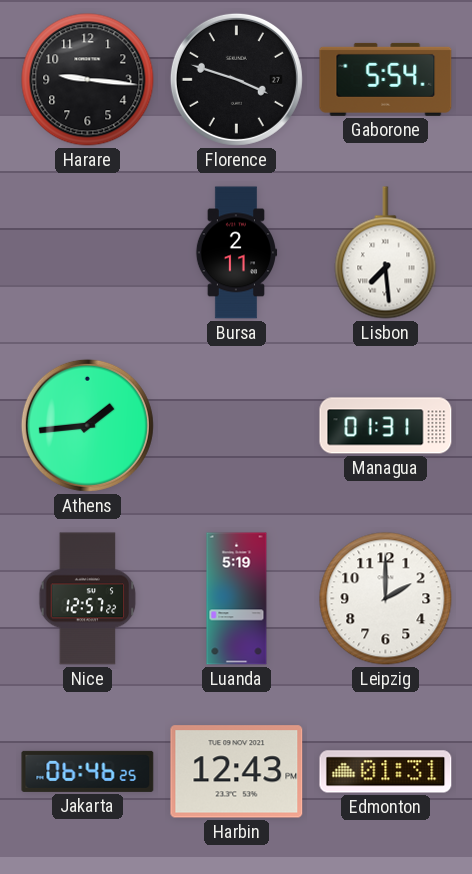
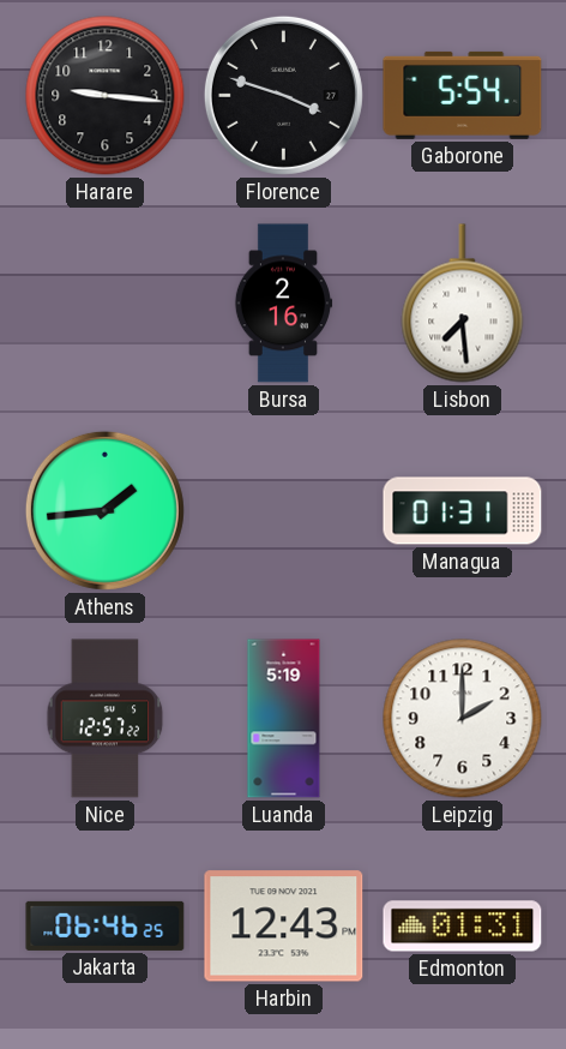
Bursa: 2:11 -> 2:16 (283, 304)
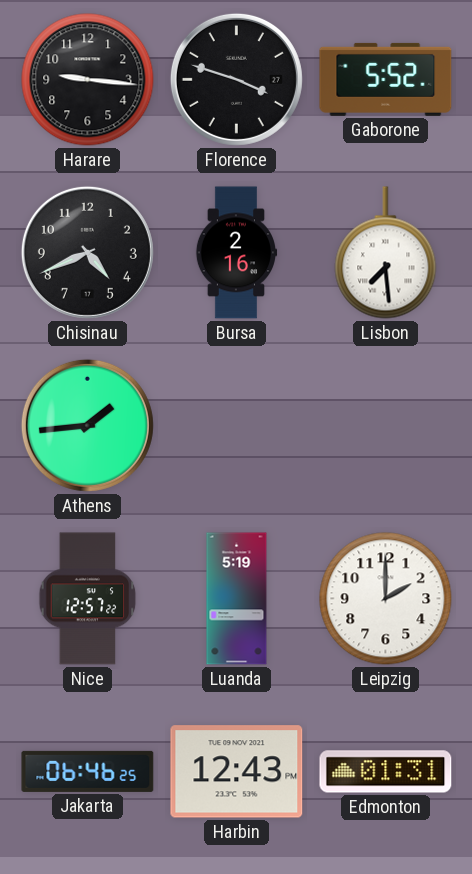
Gaborone: 5:54 -> 5:52 (386, 79)
Chisinau: none -> 4:41 (87, 252)
Managua: 01:31 -> none (463, 511)
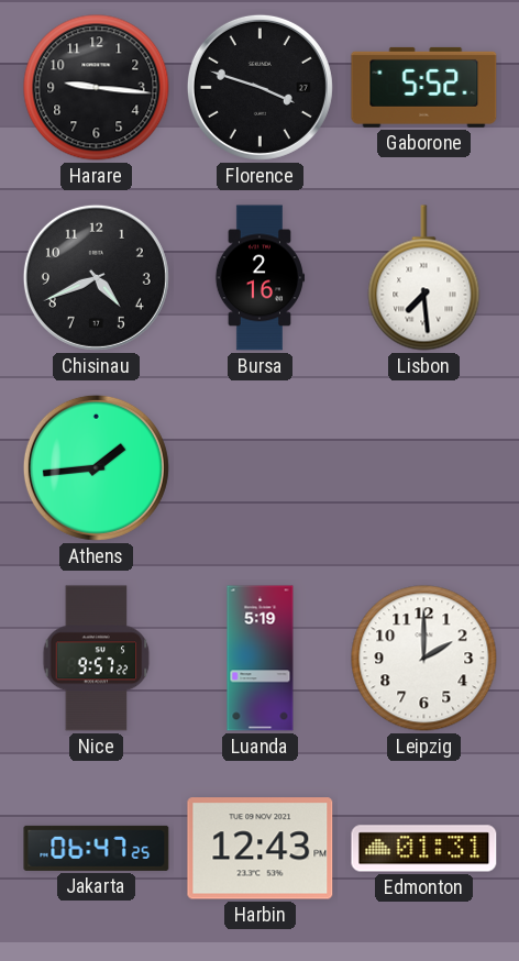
Nice: 12:57 -> 9:57 (97, 659)
Jakarta: 06:46 -> 06:47 (97, 848)
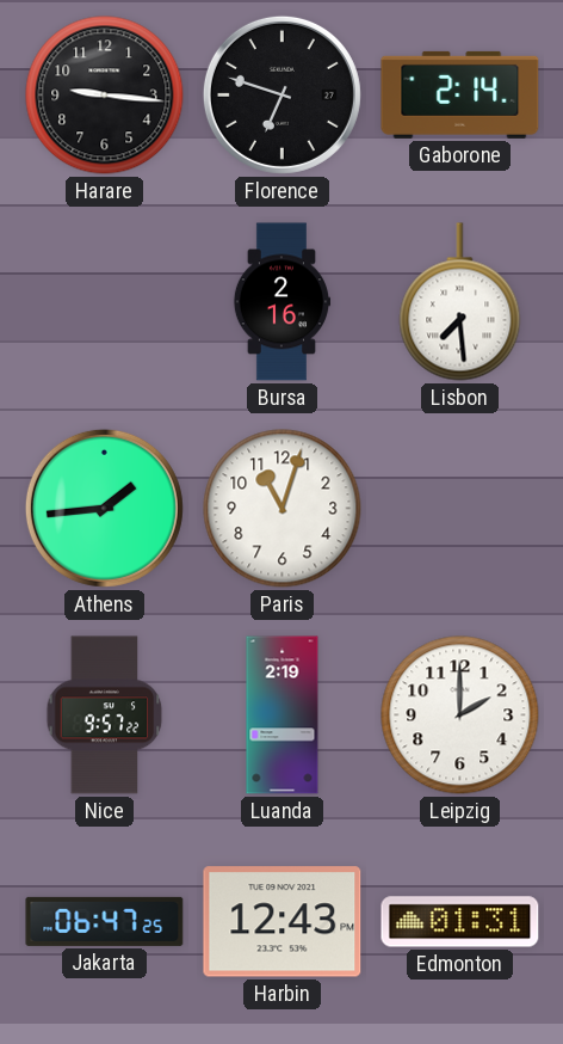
Florence: 3:48 -> 6:48 (281, 94)
Gaborone: 5:52 -> 2:14 (460, 94)
Chisinau: 4:41 -> none (96, 277)
Paris: none -> 11:03 (283, 509)
Luanda: 5:19 -> 2:19 (283, 716)
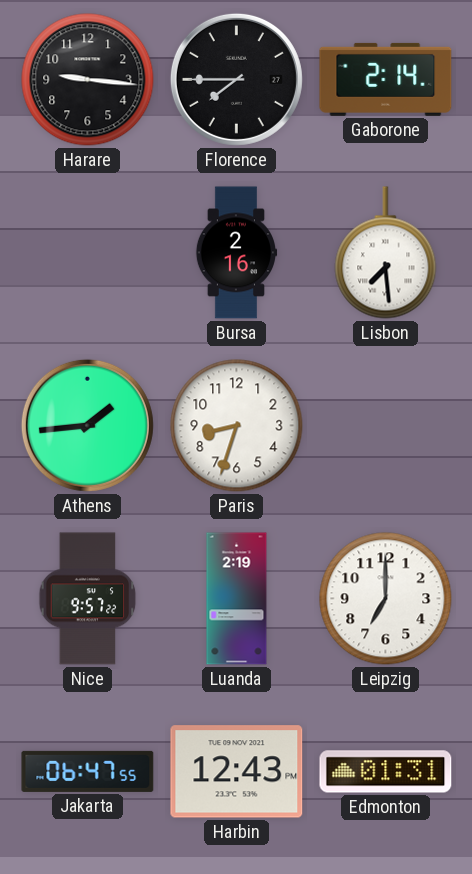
Florence: 6:48 -> 7:45 (236, 79)
Paris: 11:03 -> 8:33 (237, 426)
Leipzig: 2:00 -> 7:00 (386, 599)
Jakarta: 06:47:25 -> 06:47:55 (88, 771)
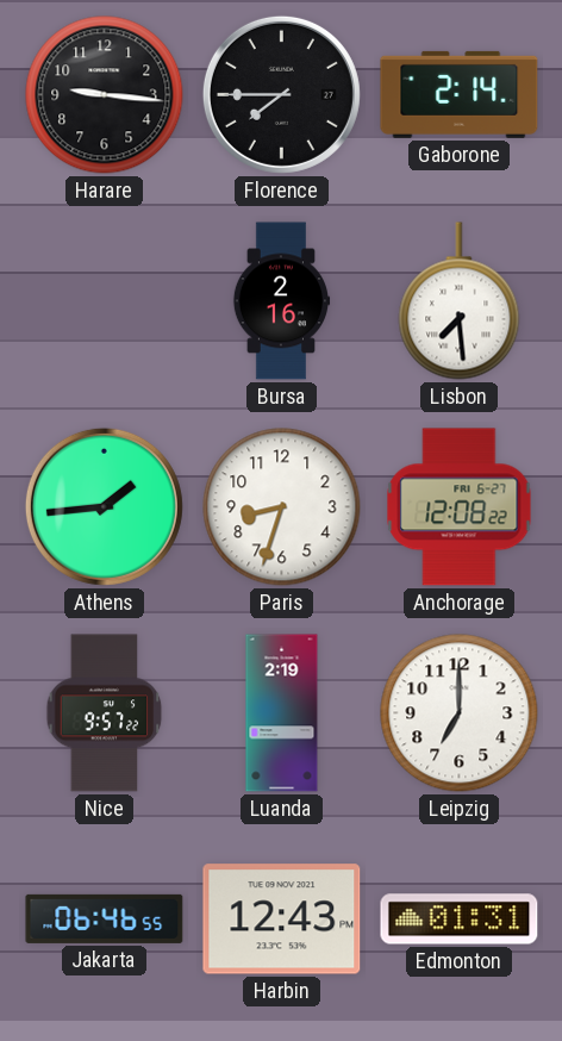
Anchorage: none -> 12:08 (460, 507)
Jakarta: 06:47 -> 06:46 (105, 918)
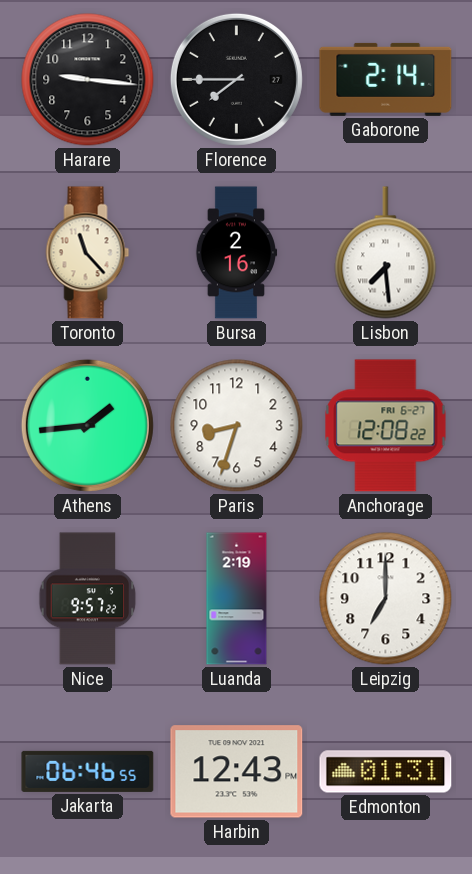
Toronto: none -> 11:23 (88, 253)
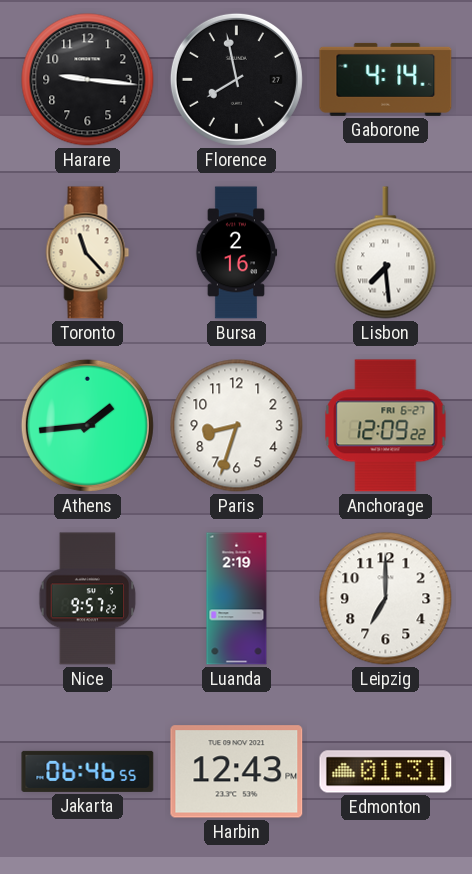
Florence: 7:45 -> 7:58 (236, 79)
Gaborone: 2:14 -> 4:14 (386, 79)
Anchorage: 12:08 -> 12:09 (386, 426)
